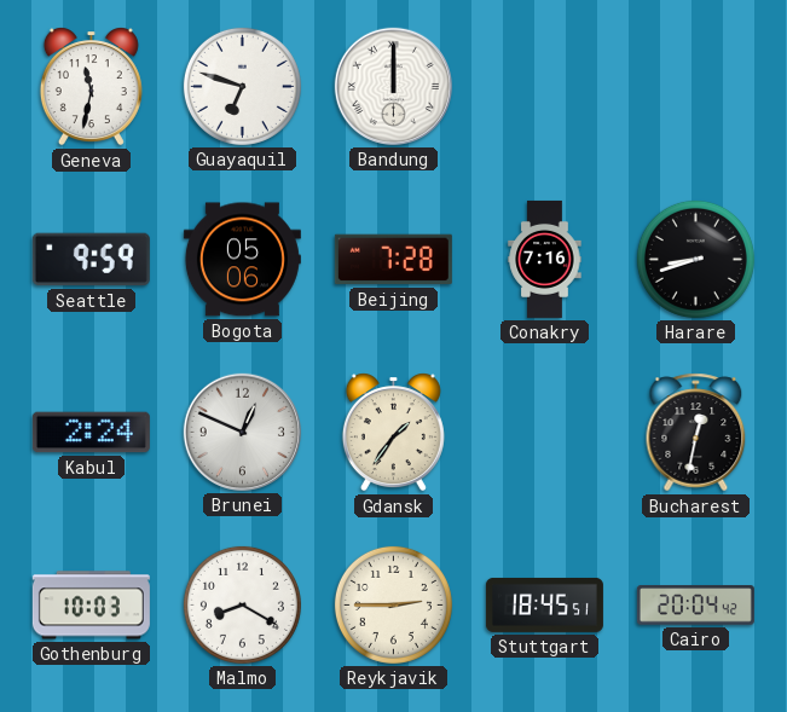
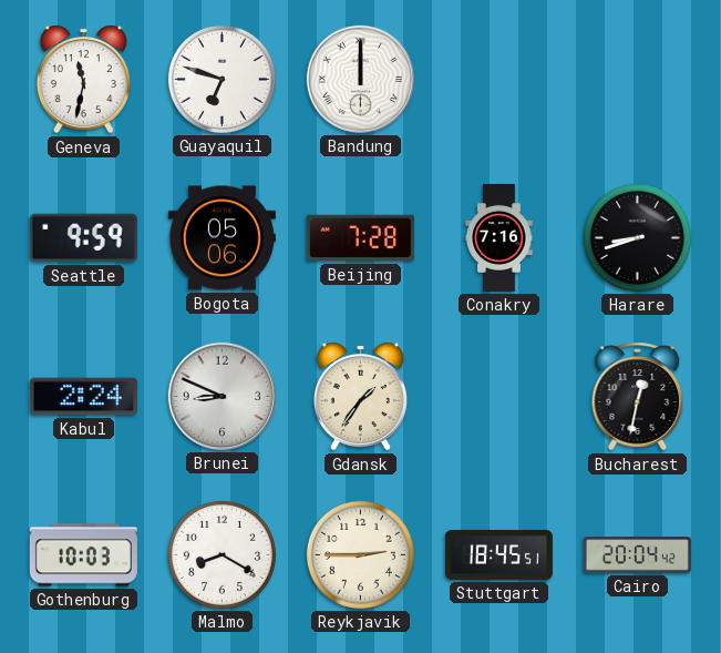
Brunei: 12:49 -> 8:49 (222, 396)
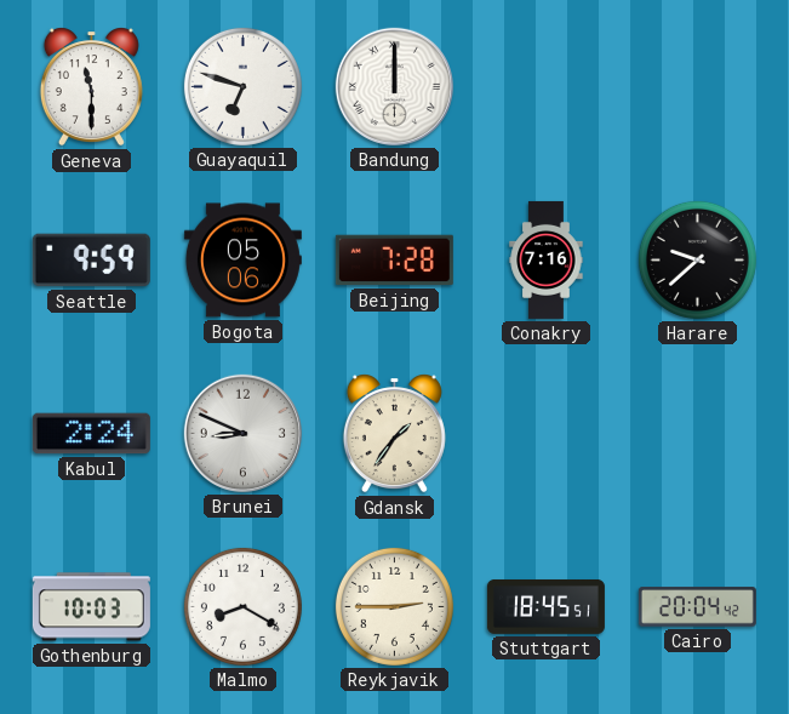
Geneva: 11:32 -> 11:30 (91, 87)
Harare: 8:42 -> 9:38 (697, 259)
Bucharest: 12:32 -> none (638, 397)
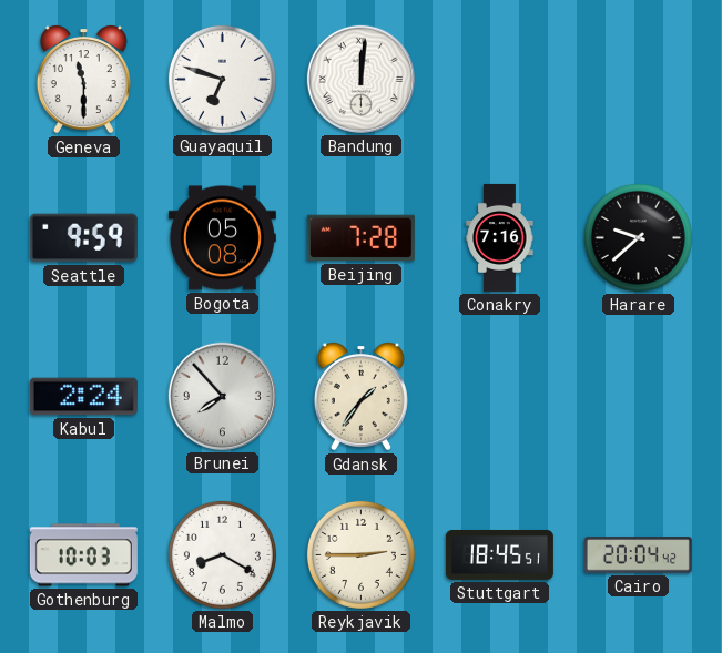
Bandung: 12:00 -> 12:01 (360, 79)
Bogota: 05:06 -> 05:08 (222, 238)
Brunei: 8:49 -> 7:53 (222, 396)
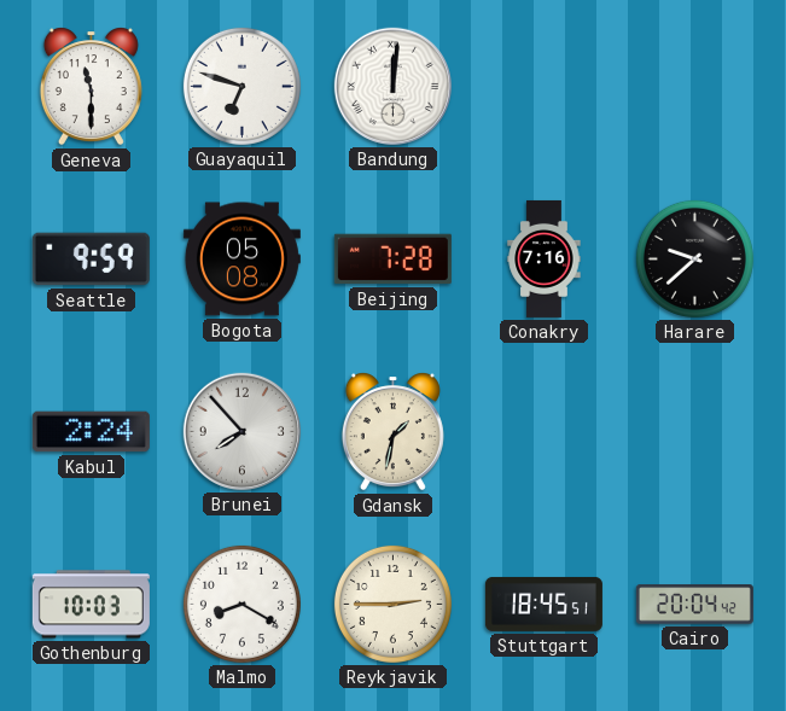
Gdansk: 1:36 -> 1:32 (392, 432)
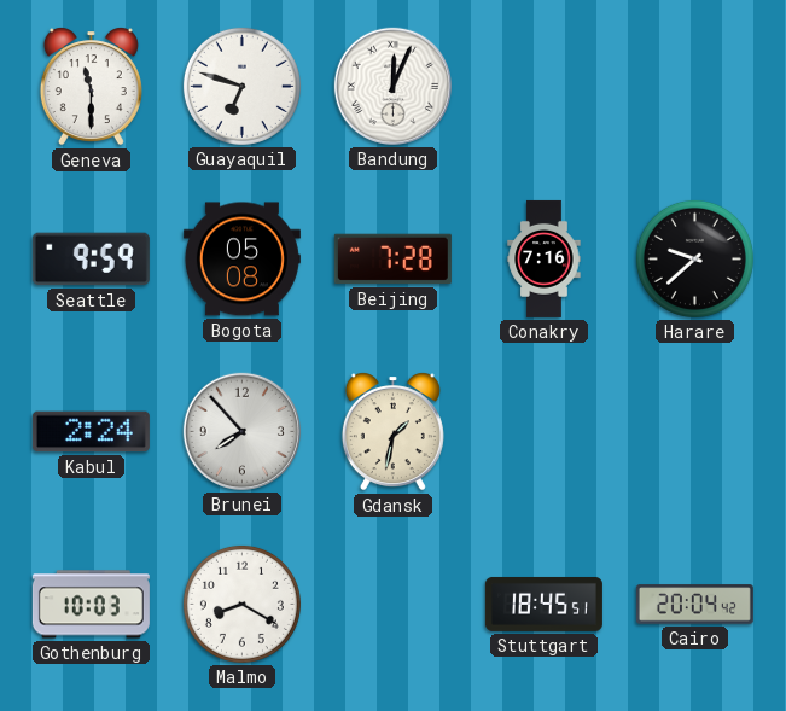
Bandung: 12:01 -> 12:04 (392, 86)
Reykjavik: 2:45 -> none (392, 604)
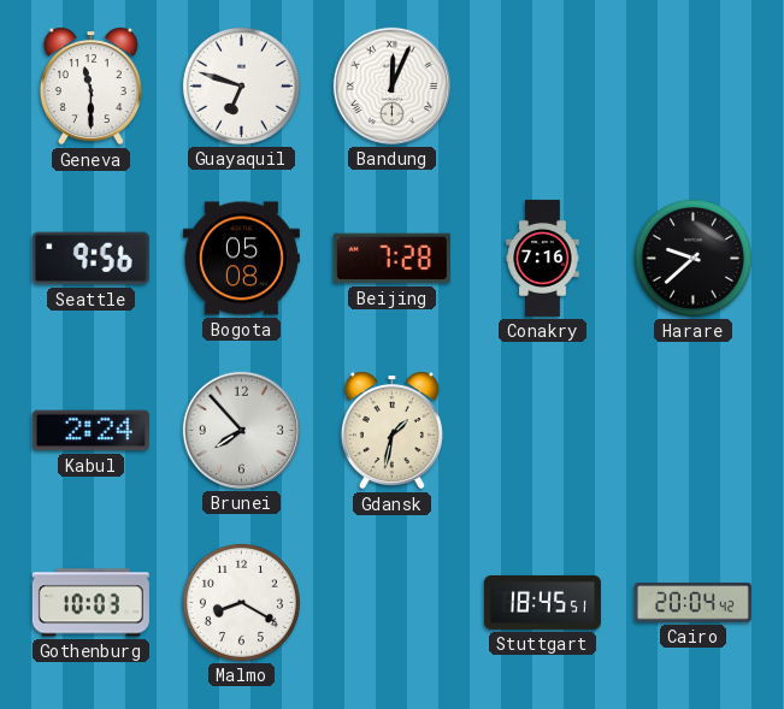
Seattle: 9:59 -> 9:56 (90, 259)
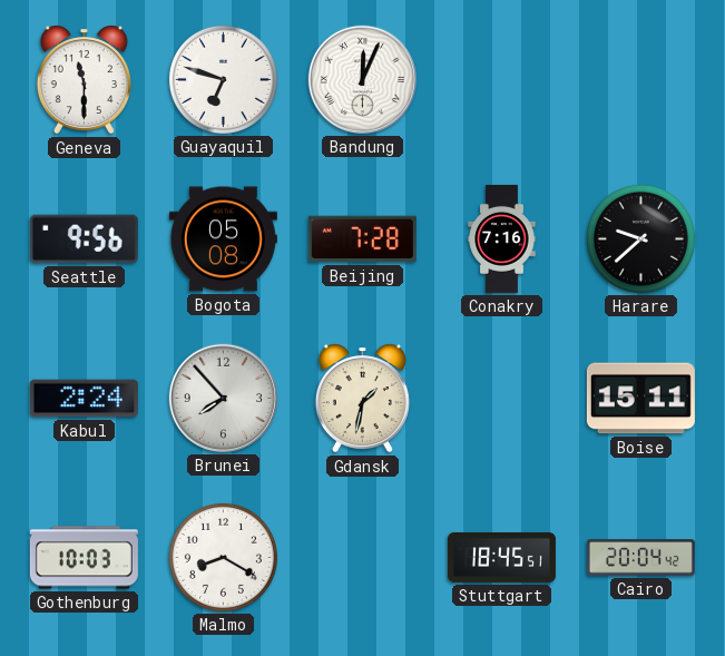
Boise: none -> 15:11 (640, 399)
